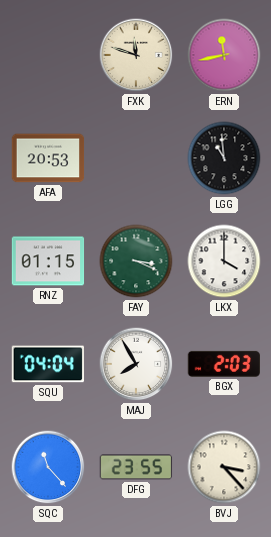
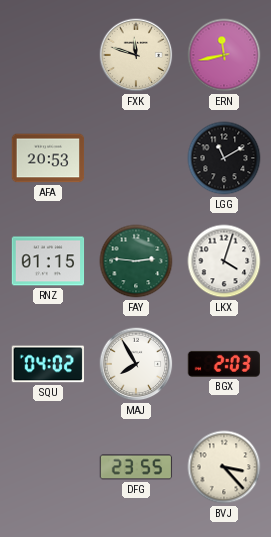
LGG: 10:59 -> 11:10 (224, 158)
FAY: 3:19 -> 2:46 (136, 261)
LKX: 4:00 -> 4:03 (224, 261)
SQU: 04:04 -> 04:02 (47, 364)
SQC: 11:23 -> none (48, 467)
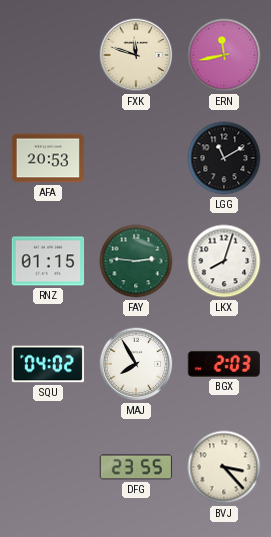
LKX: 4:03 -> 8:03 (224, 261)
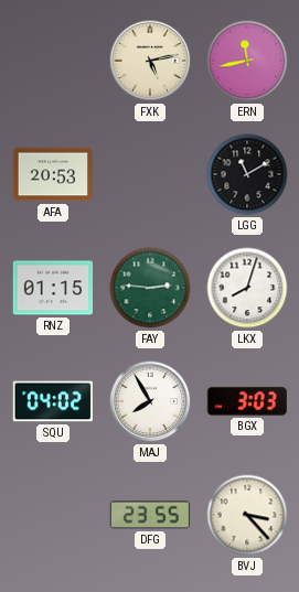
FXK: 11:48 -> 5:13 (150, 61)
BGX: 2:03 -> 3:03 (247, 401)
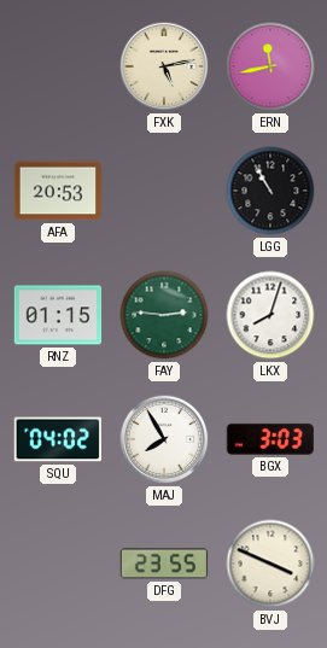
LGG: 11:10 -> 10:55 (270, 191)
BVJ: 3:23 -> 3:49 (270, 564)
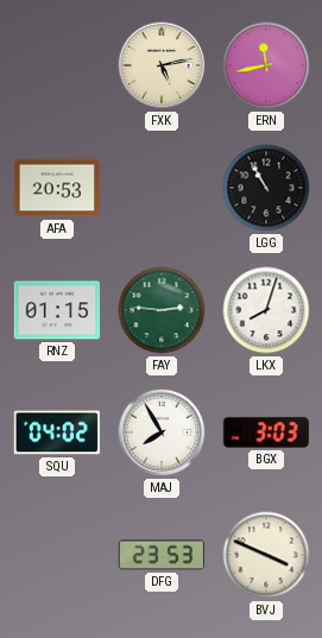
DFG: 23:55 -> 23:53 (162, 555)
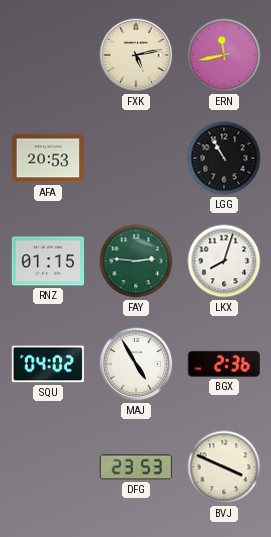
MAJ: 7:55 -> 4:55 (136, 364)
BGX: 3:03 -> 2:36 (224, 364)
